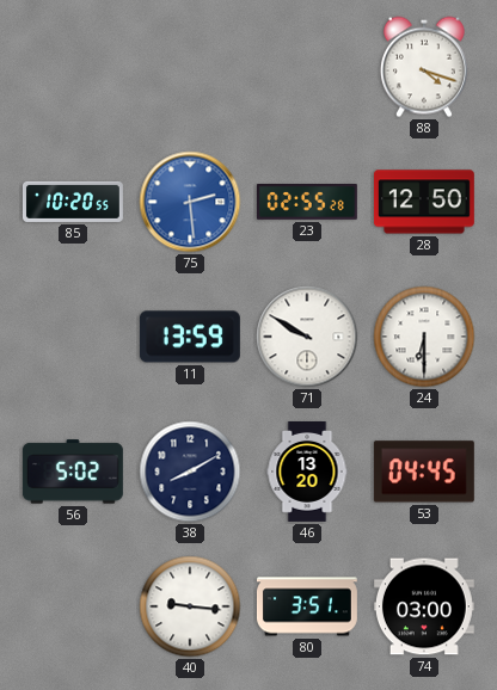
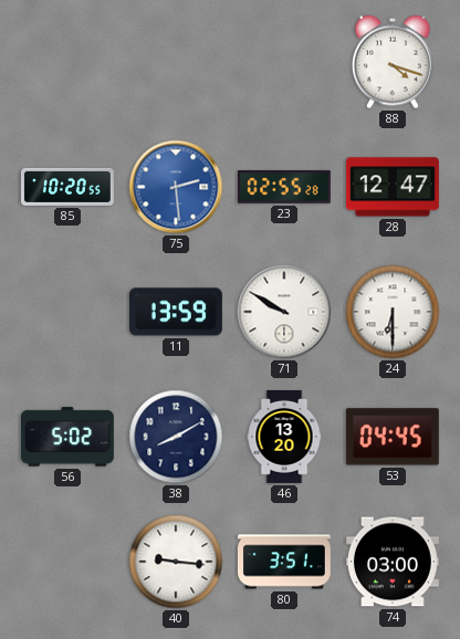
28: 12:50 -> 12:47 (393, 187)
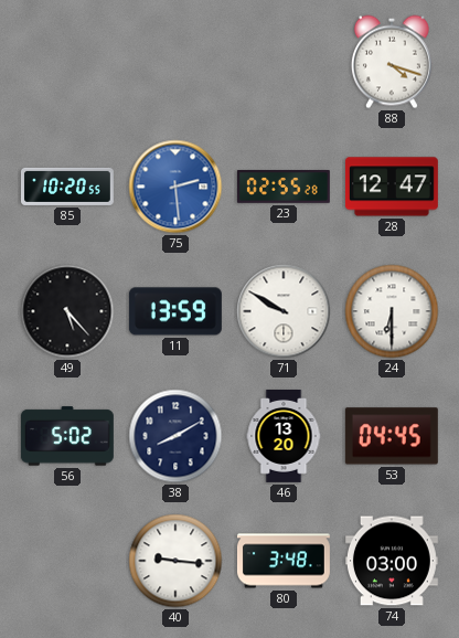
49: none -> 5:23 (67, 311)
80: 3:51 -> 3:48 (284, 561)
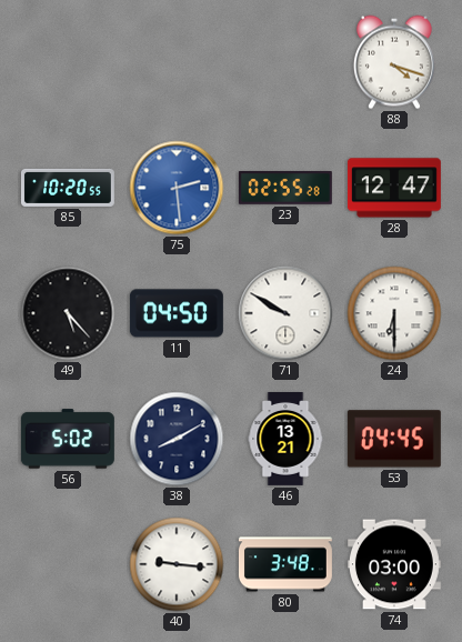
11: 13:59 -> 04:50 (177, 313)
46: 13:20 -> 13:21 (285, 440)
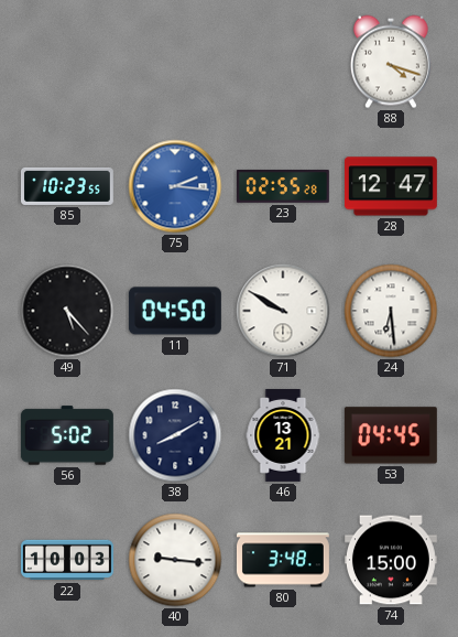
85: 10:20 -> 10:23 (67, 186)
75: 2:29 -> 2:16 (175, 186)
24: 6:30 -> 6:29 (391, 311)
22: none -> 10:03 (67, 560)
74: 03:00 -> 15:00 (391, 560)
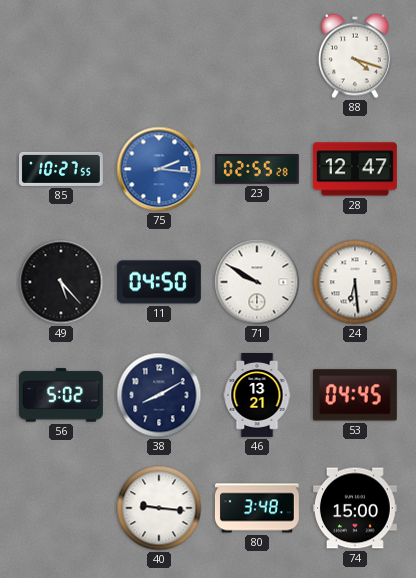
85: 10:23 -> 10:27 (61, 169)
22: 10:03 -> none (67, 560)
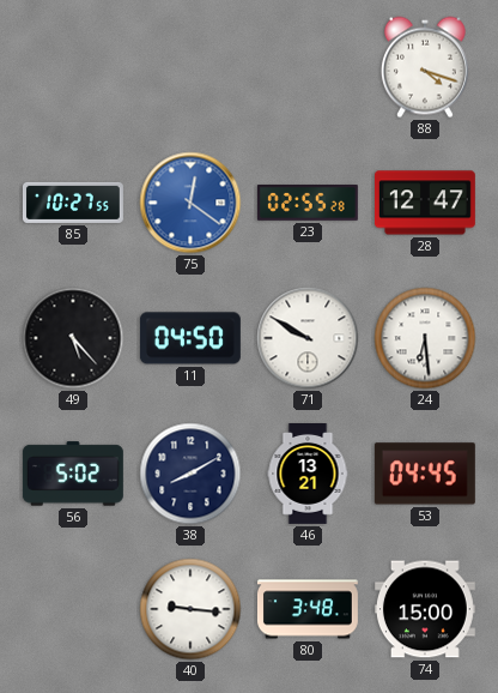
75: 2:16 -> 12:21 (190, 203)
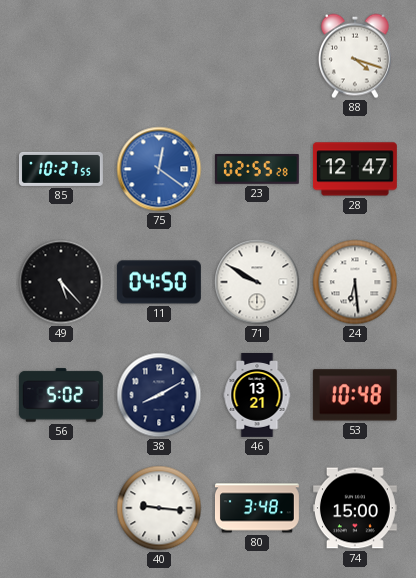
53: 04:45 -> 10:48 (355, 395)
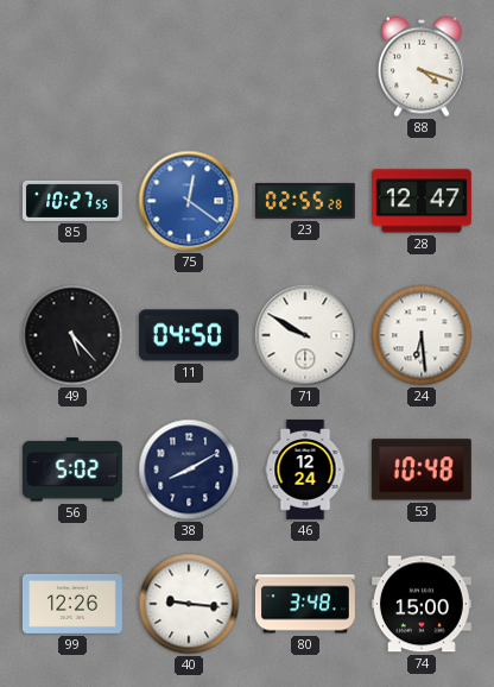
46: 13:21 -> 12:24 (305, 471)
99: none -> 12:26 (72, 604)
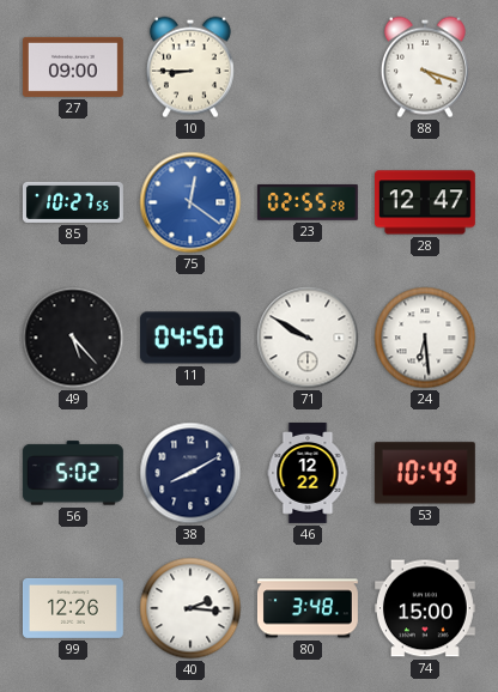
27: none -> 09:00 (73, 67)
10: none -> 8:45 (190, 67)
46: 12:24 -> 12:22 (308, 474)
53: 10:48 -> 10:49 (425, 473)
40: 9:16 -> 2:16 (190, 608)
